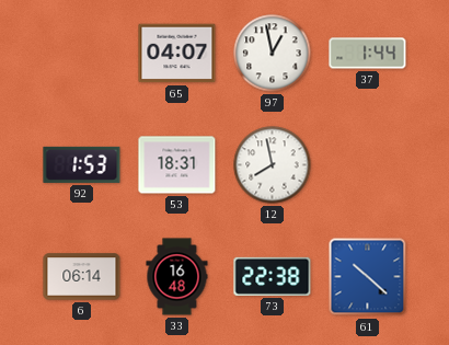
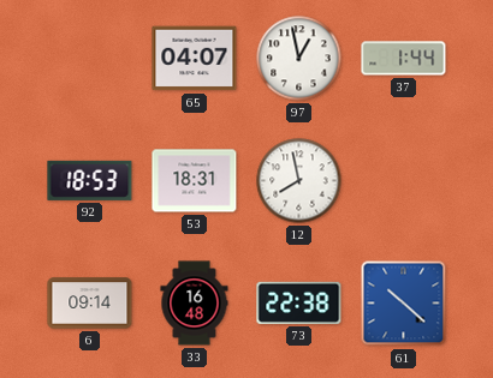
92: 1:53 -> 18:53 (90, 180)
6: 06:14 -> 09:14 (90, 304)
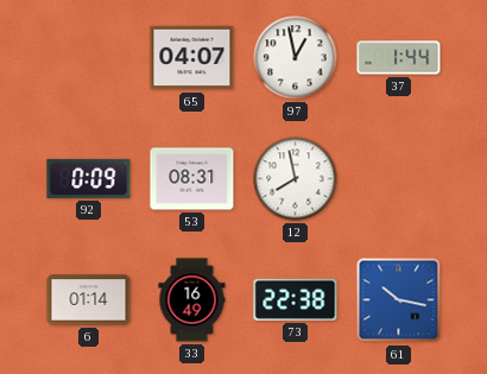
92: 18:53 -> 0:09 (89, 178)
53: 18:31 -> 08:31 (192, 179)
6: 09:14 -> 01:14 (89, 300)
33: 16:48 -> 16:49 (192, 300)
61: 10:22 -> 10:17 (399, 300)
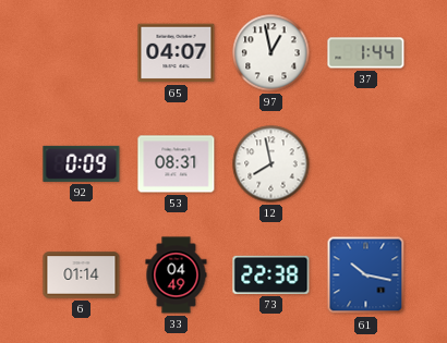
33: 16:49 -> 04:49 (177, 275)
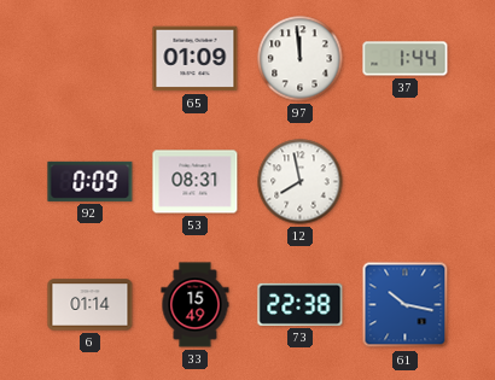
65: 04:07 -> 01:09 (196, 59)
97: 12:58 -> 11:59 (301, 59)
33: 04:49 -> 15:49 (196, 305)
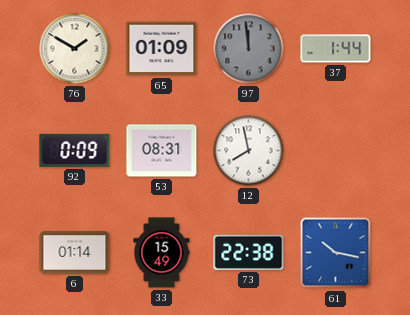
76: none -> 1:50 (75, 49)
97 dial: white -> grey (249, 49)
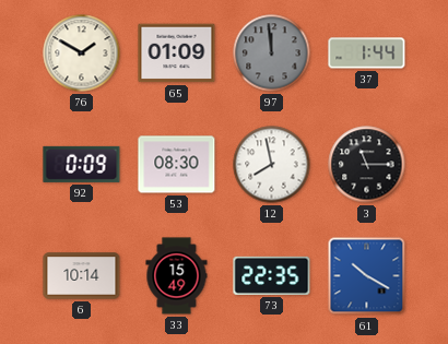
53: 08:31 -> 08:30 (177, 165)
3: none -> 11:15 (367, 165)
6: 01:14 -> 10:14 (82, 276)
73: 22:38 -> 22:35 (272, 275)
61: 10:17 -> 10:20 (367, 276)
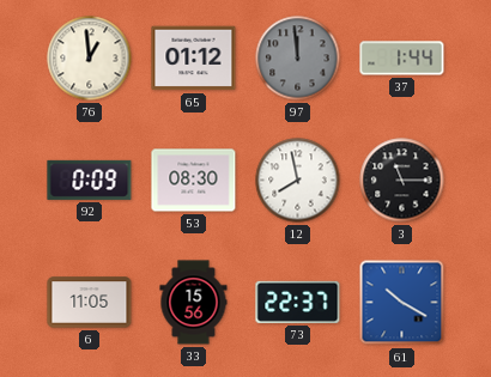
76: 1:50 -> 12:59 (90, 59)
65: 01:09 -> 01:12 (194, 59)
6: 10:14 -> 11:05 (90, 303)
33: 15:49 -> 15:56 (194, 303)
73: 22:35 -> 22:37 (298, 302)
